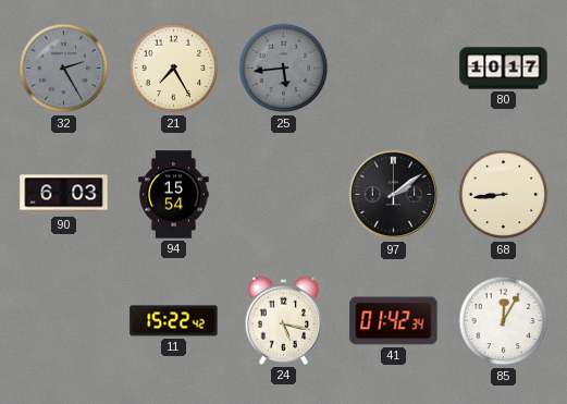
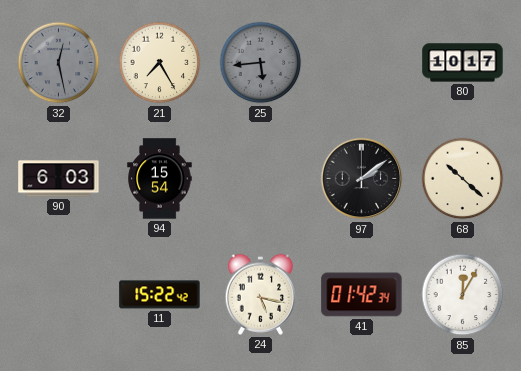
32: 2:25 -> 12:28 (59, 63)
68: 8:44 -> 10:22 (463, 179)
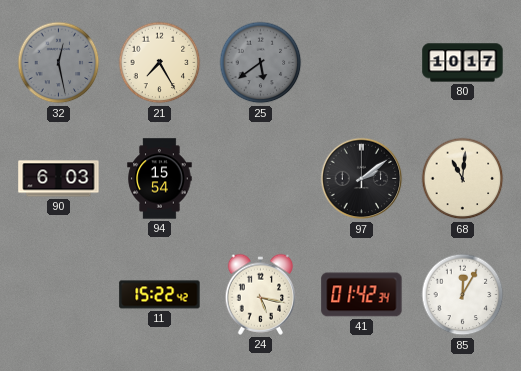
25: 5:44 -> 5:39 (261, 63)
68: 10:22 -> 11:01 (463, 179)
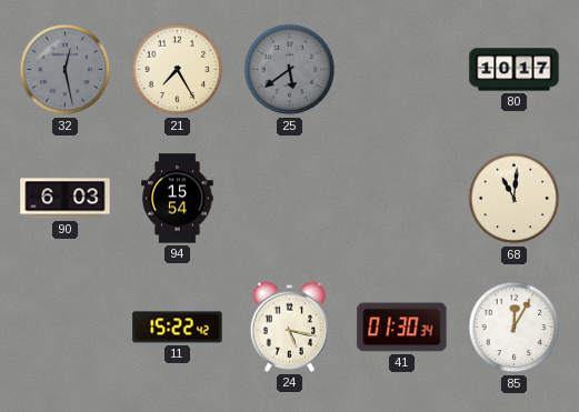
97: 2:09 -> none (362, 179)
41: 01:42 -> 01:30 (402, 328)
